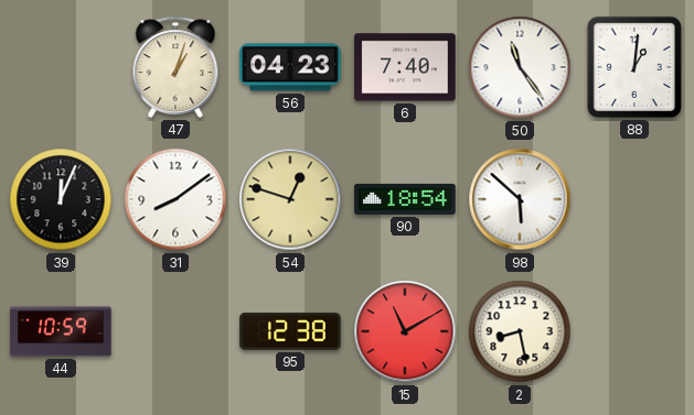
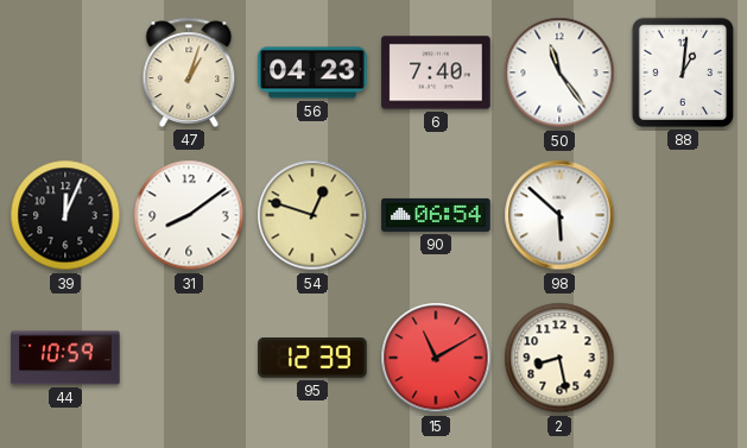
90: 18:54 -> 06:54 (436, 215)
95: 12:38 -> 12:39 (312, 359)
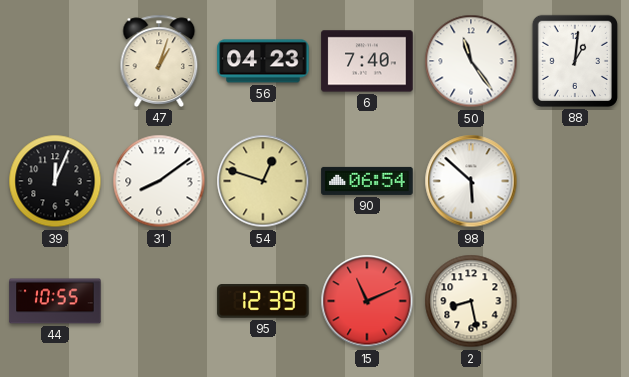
44: 10:59 -> 10:55 (55, 301)
15: 11:10 -> 11:11 (367, 301)
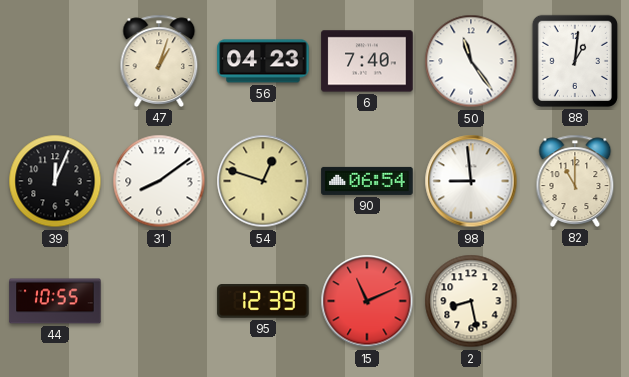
98: 5:52 -> 8:59 (471, 181)
82: none -> 11:00 (575, 181)
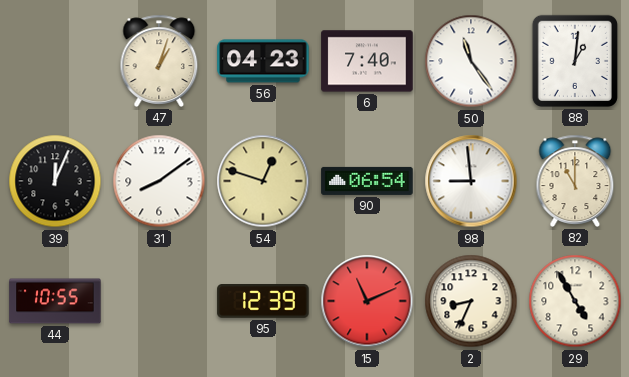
2: 8:28 -> 8:34 (471, 301)
29: none -> 4:55 (575, 301)
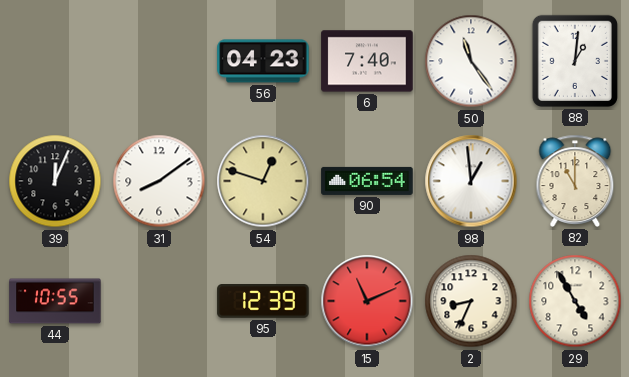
47: 1:03 -> none (159, 61)
98: 8:59 -> 12:59 (471, 181)
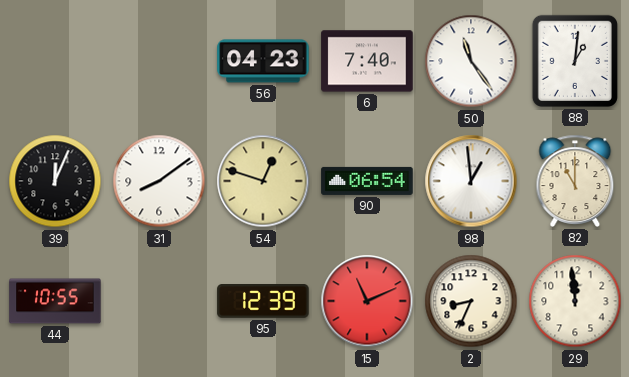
29: 4:55 -> 11:59 (575, 301)
